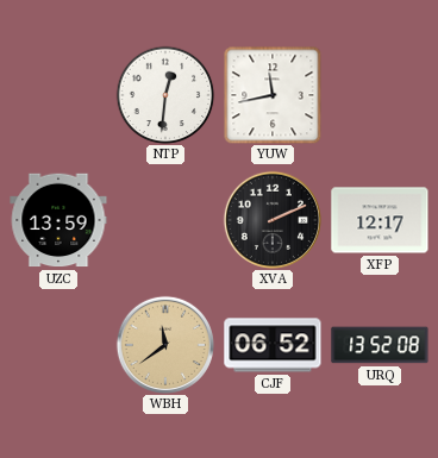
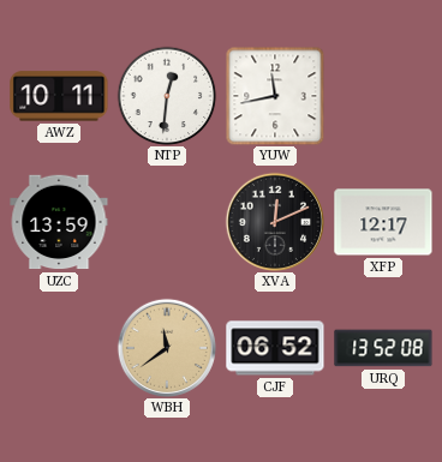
AWZ: none -> 10:11 (59, 96)
XVA: 2:11 -> 12:11 (275, 222)
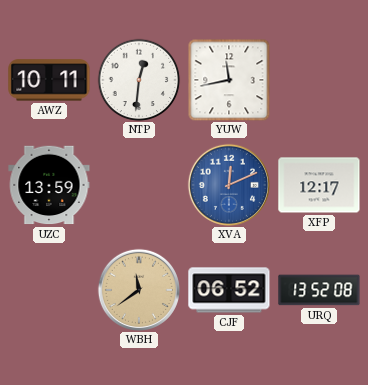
XVA dial: black -> blue (229, 185)
